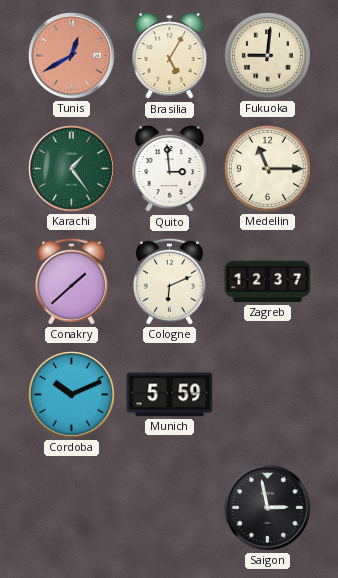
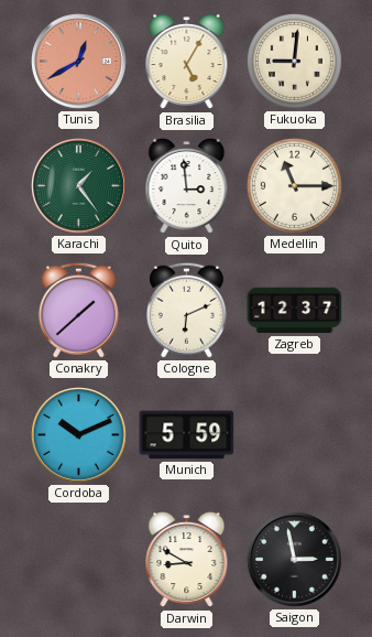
Darwin: none -> 8:50 (187, 560)
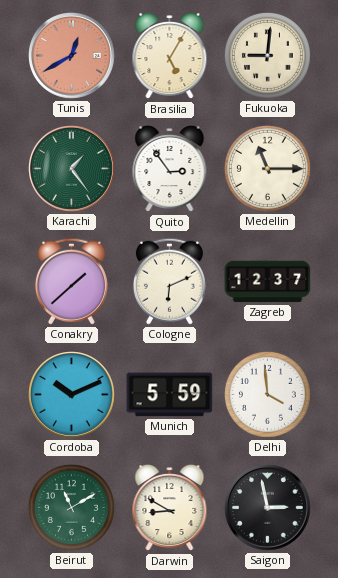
Quito: 2:59 -> 2:54 (170, 169)
Delhi: none -> 3:59 (267, 394)
Beirut: none -> 11:10 (71, 507)
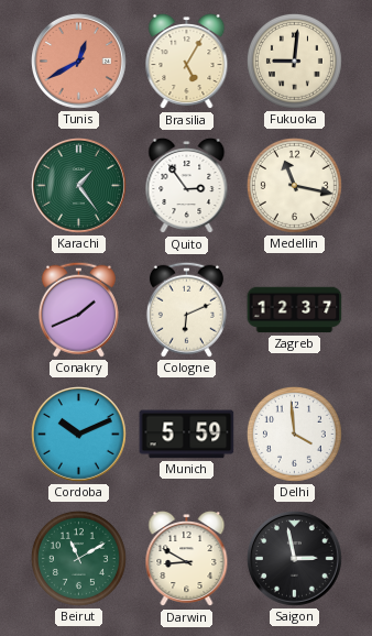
Medellin: 11:15 -> 11:17 (294, 185)
Conakry: 1:38 -> 1:41 (78, 309)
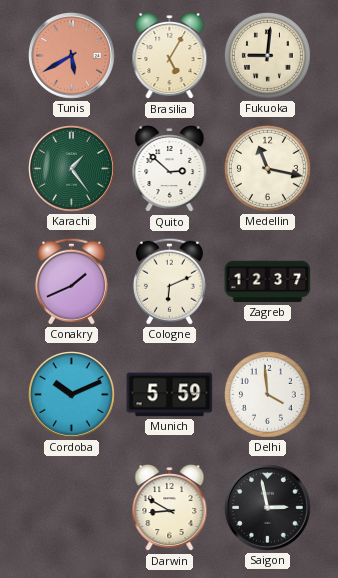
Tunis: 12:40 -> 5:40 (72, 56)
Quito: 2:54 -> 2:52 (170, 169)
Beirut: 11:10 -> none (78, 558)
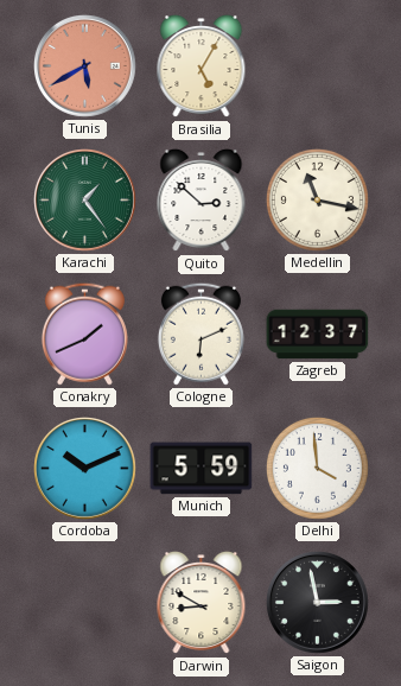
Fukuoka: 9:01 -> none (267, 55)
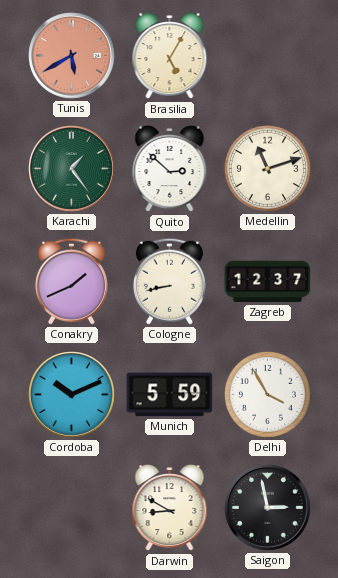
Medellin: 11:17 -> 11:12 (267, 168)
Cologne: 6:11 -> 8:43 (169, 281)
Delhi: 3:59 -> 3:55 (267, 394)
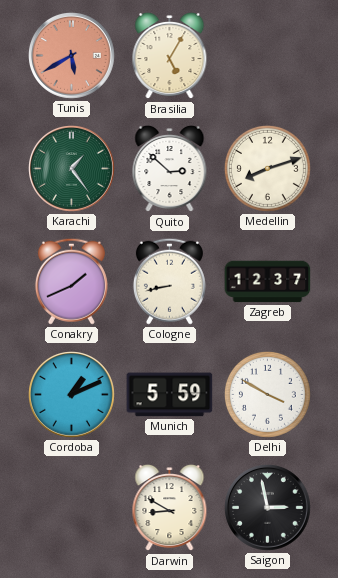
Medellin: 11:12 -> 8:12 (267, 168)
Cordoba: 10:11 -> 1:11 (72, 395)
Delhi: 3:55 -> 3:50 (267, 394)
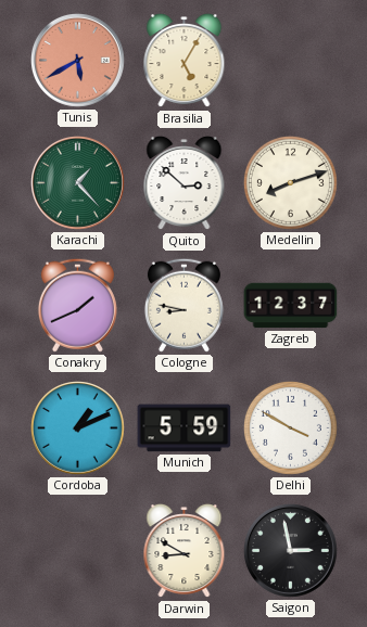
Karachi: 1:24 -> 1:23 (78, 183)
Cologne: 8:43 -> 8:47 (184, 305)
